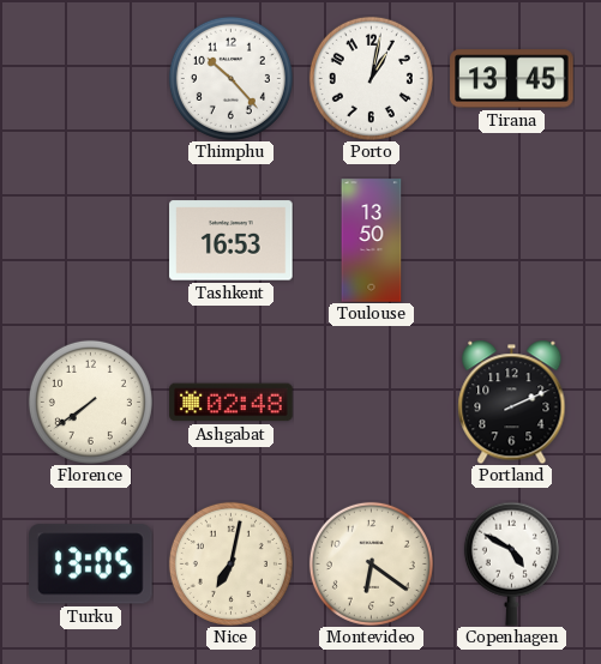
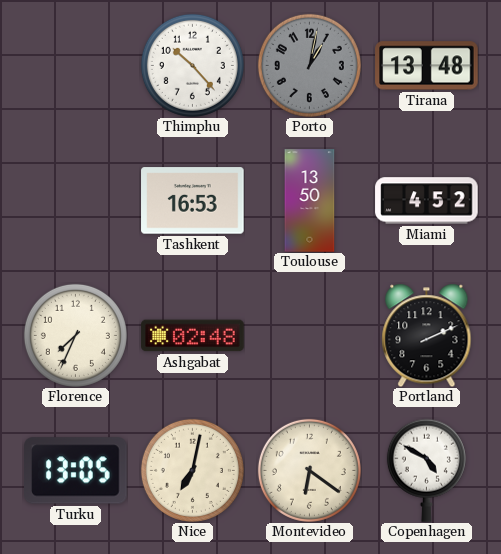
Porto dial: white -> grey (309, 65)
Tirana: 13:45 -> 13:48 (427, 66)
Miami: none -> 4:52 (427, 201)
Florence: 7:39 -> 7:34 (75, 335)
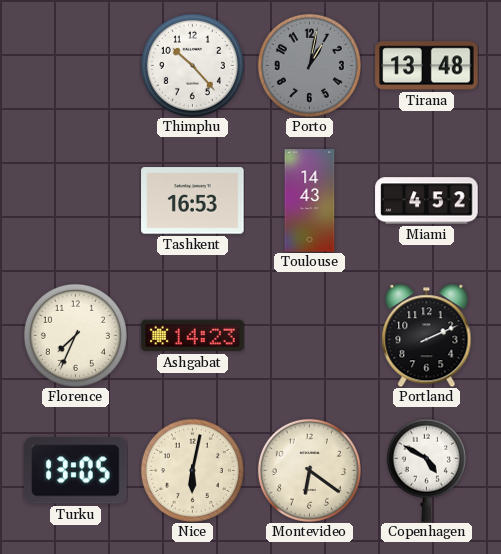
Toulouse: 13:50 -> 14:43 (310, 201)
Ashgabat: 02:48 -> 14:23 (193, 336)
Nice: 7:02 -> 6:02 (192, 470)
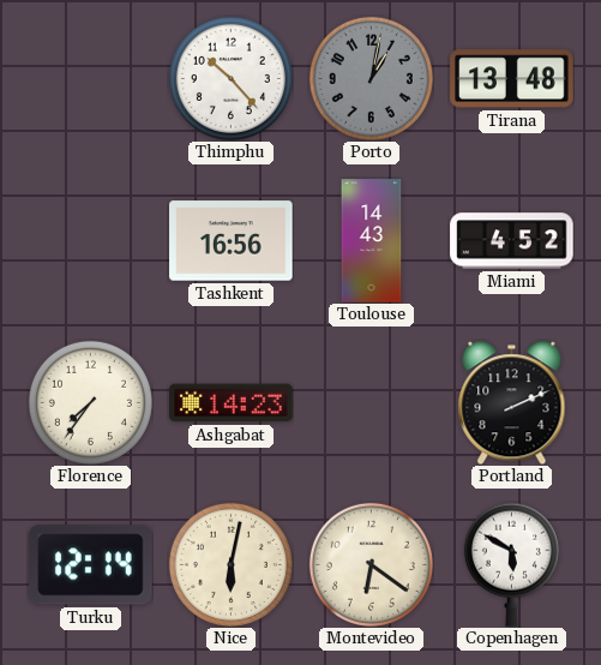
Tashkent: 16:53 -> 16:56 (232, 241)
Florence: 7:34 -> 7:36 (90, 402)
Turku: 13:05 -> 12:14 (91, 565)
Copenhagen: 4:50 -> 5:50 (511, 564)
